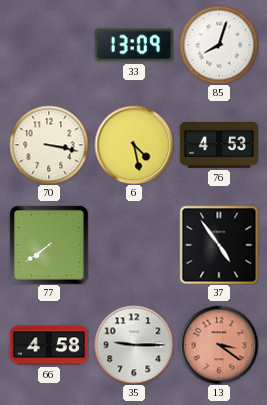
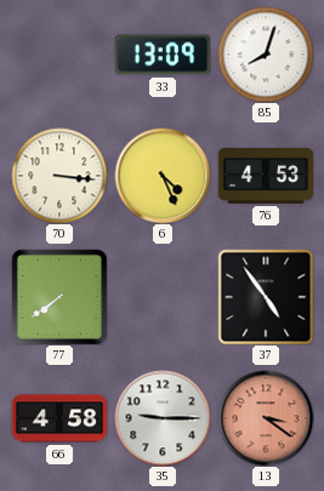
70: 3:17 -> 3:16 (59, 176)
6: 4:28 -> 4:26 (163, 176)
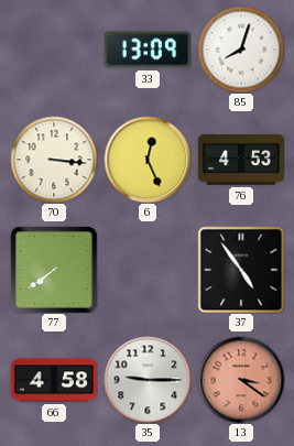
6: 4:26 -> 12:26 (148, 160)
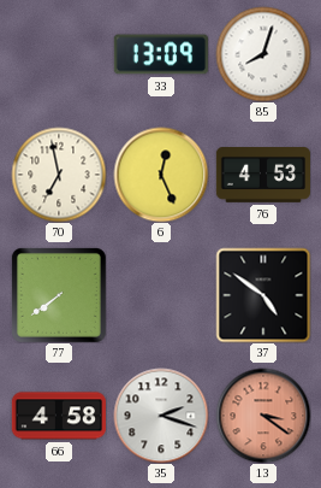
70: 3:16 -> 6:58 (59, 175)
37: 4:54 -> 4:51 (263, 295)
35: 9:15 -> 2:18 (161, 416)
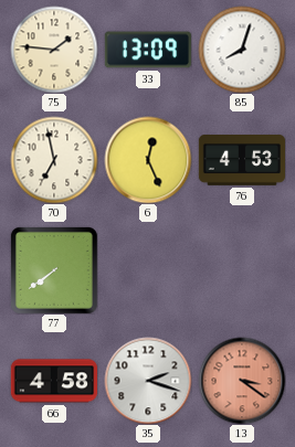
75: none -> 1:46 (54, 50)
37: 4:51 -> none (263, 295)
